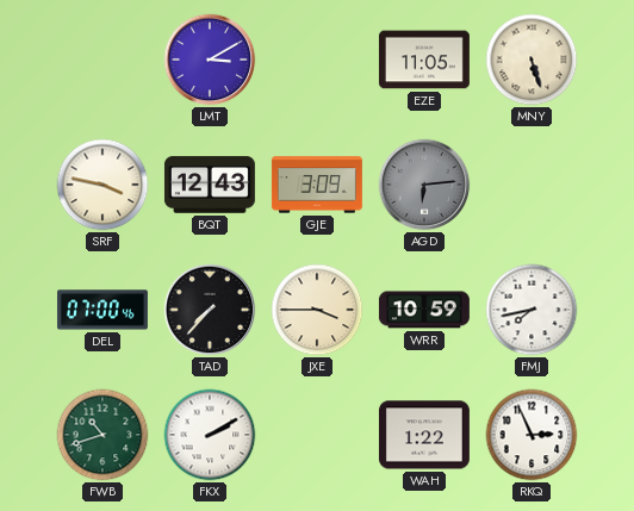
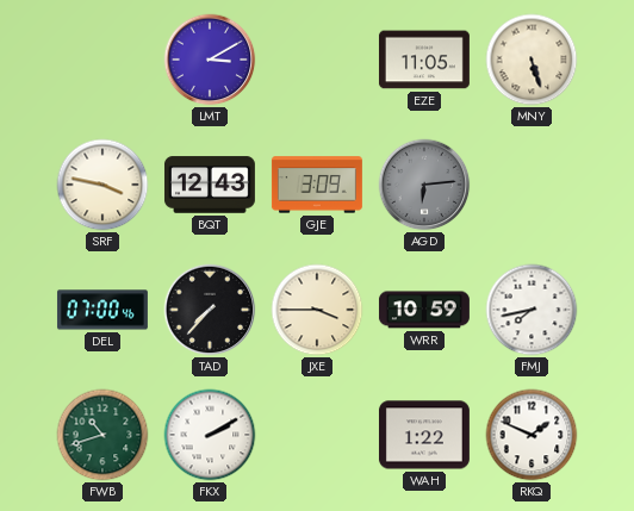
RKQ: 2:56 -> 1:49 (532, 435)
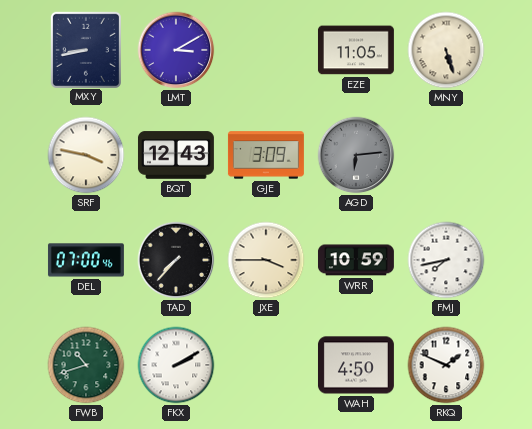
MXY: none -> 8:43 (86, 49)
WAH: 1:22 -> 4:50 (356, 365)
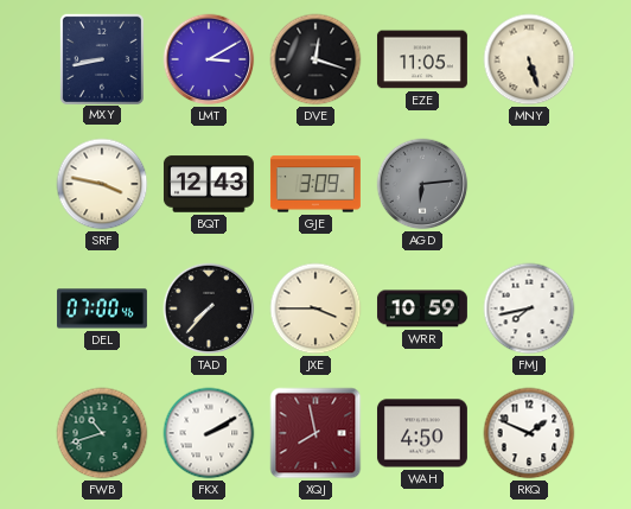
DVE: none -> 12:18 (315, 59)
XQJ: none -> 7:58 (315, 433)
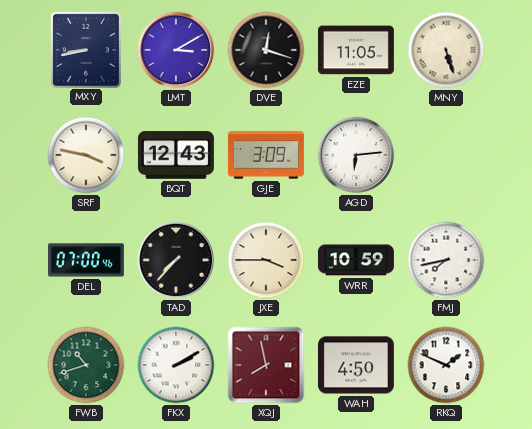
AGD dial: grey -> white (356, 155)
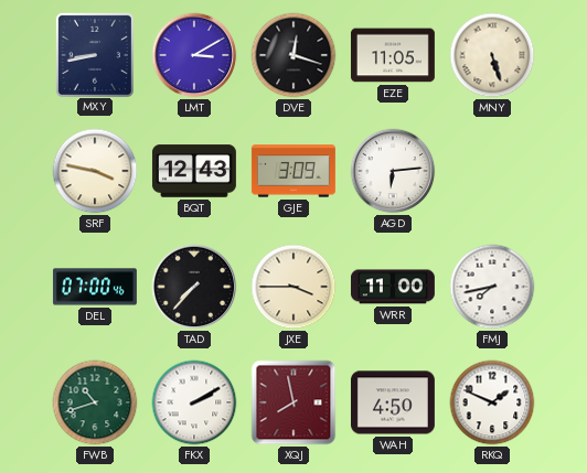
WRR: 10:59 -> 11:00 (393, 287)
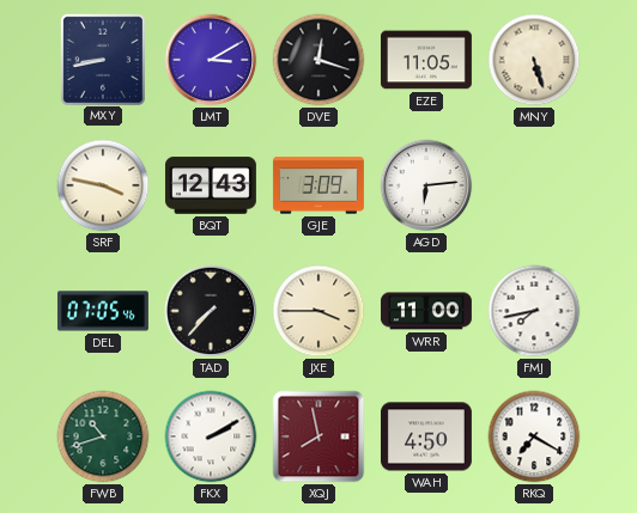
DEL: 07:00 -> 07:05 (103, 311)
RKQ: 1:49 -> 7:20 (534, 436)
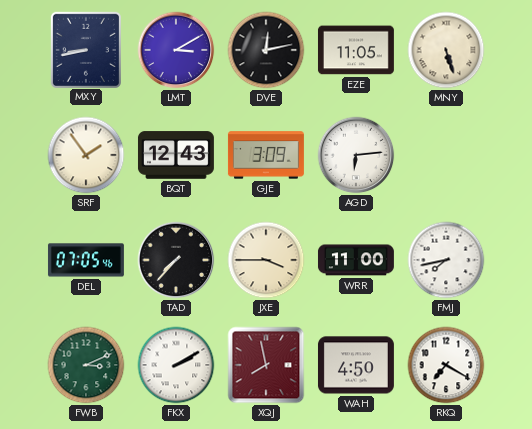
DVE: 12:18 -> 12:13 (266, 50)
SRF: 3:47 -> 1:54 (86, 155)
FWB: 10:42 -> 3:11 (86, 365)
